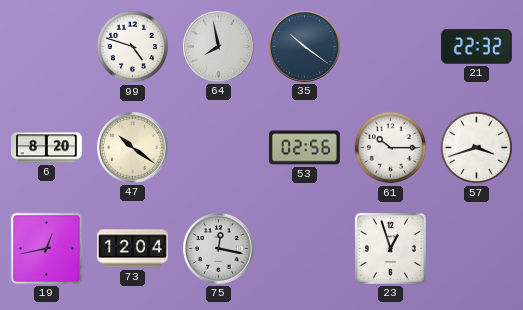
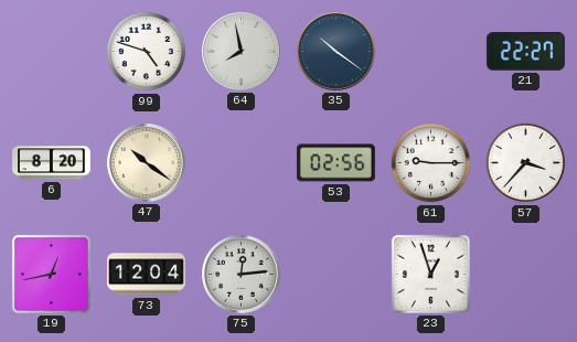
21: 22:32 -> 22:27 (525, 52)
61: 10:15 -> 9:15 (431, 163)
57: 3:42 -> 3:37 (526, 163)
75: 12:17 -> 12:14 (242, 275)
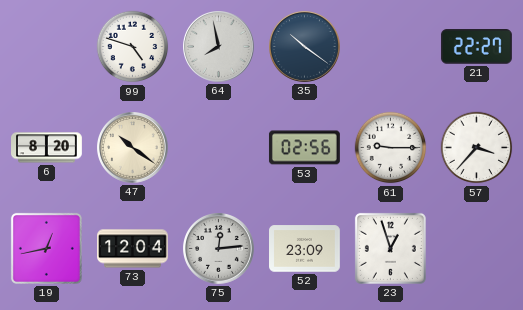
52: none -> 23:09 (305, 249)
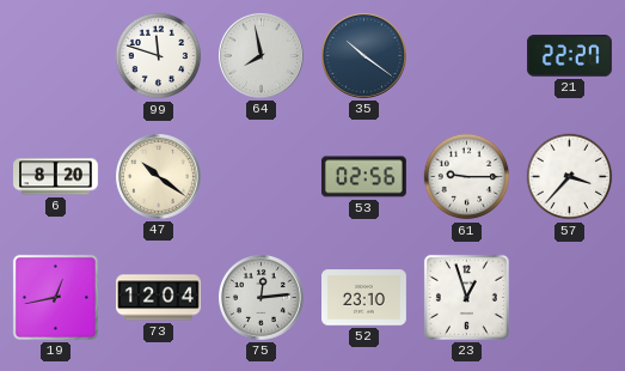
99: 4:48 -> 11:48 (159, 56)
52: 23:09 -> 23:10 (364, 298)
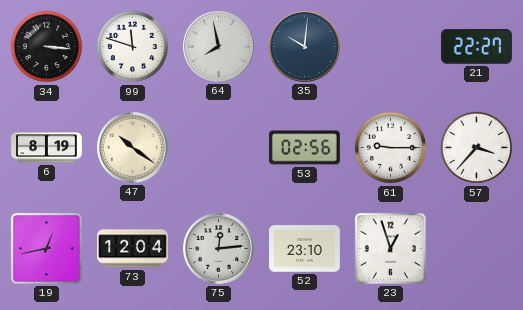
34: none -> 3:16 (47, 47)
35: 10:21 -> 10:01 (305, 47)
6: 8:20 -> 8:19 (47, 148)
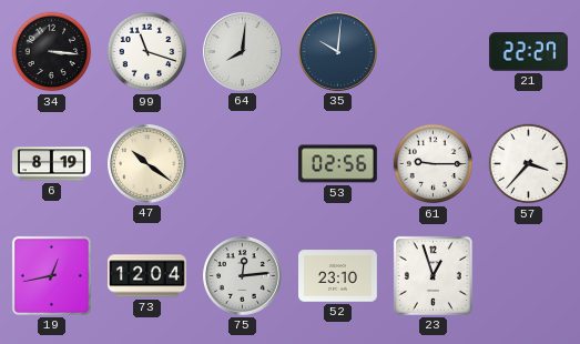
99: 11:48 -> 11:18 (147, 52)
64: 7:58 -> 8:01 (243, 52)
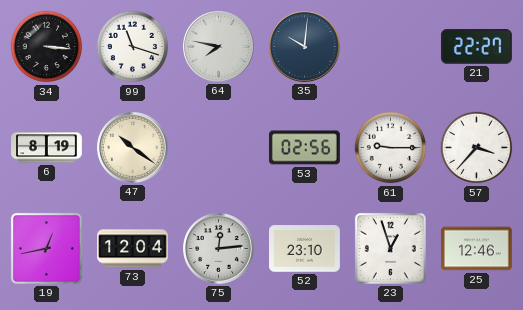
64: 8:01 -> 7:47 (219, 47)
25: none -> 12:46 (477, 249)
